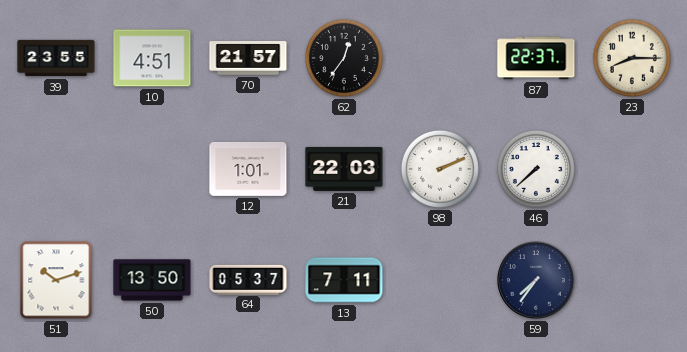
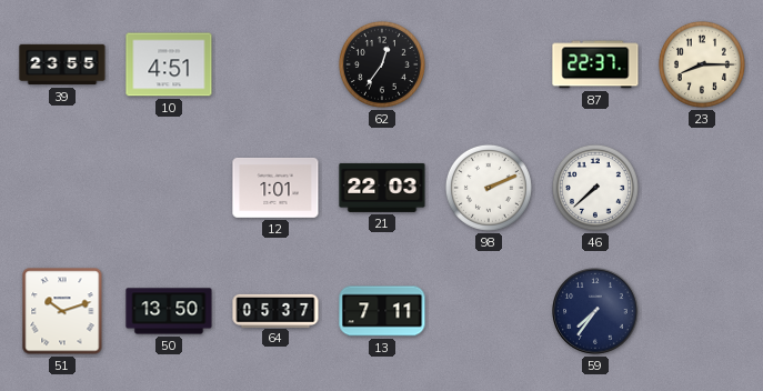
70: 21:57 -> none (248, 58)
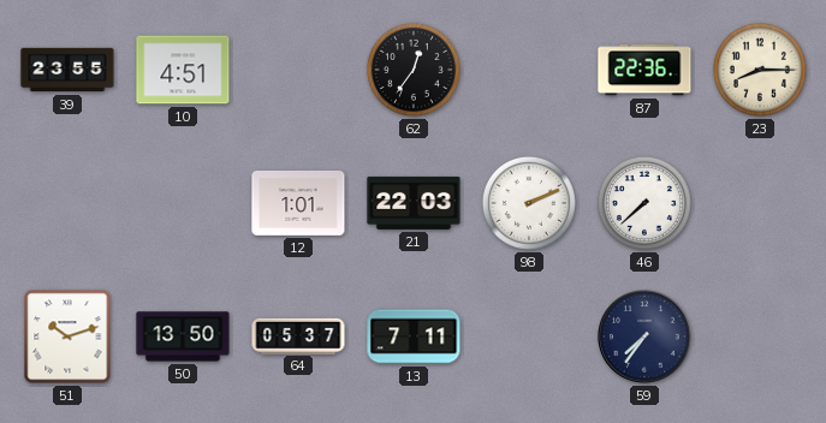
87: 22:37 -> 22:36 (644, 70)
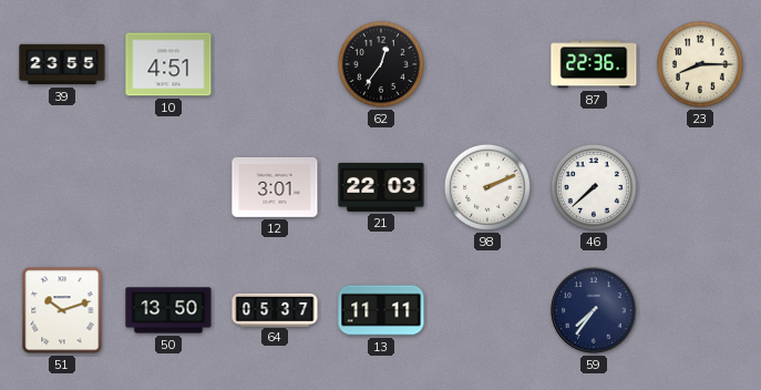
12: 1:01 -> 3:01 (275, 187)
13: 7:11 -> 11:11 (381, 310)
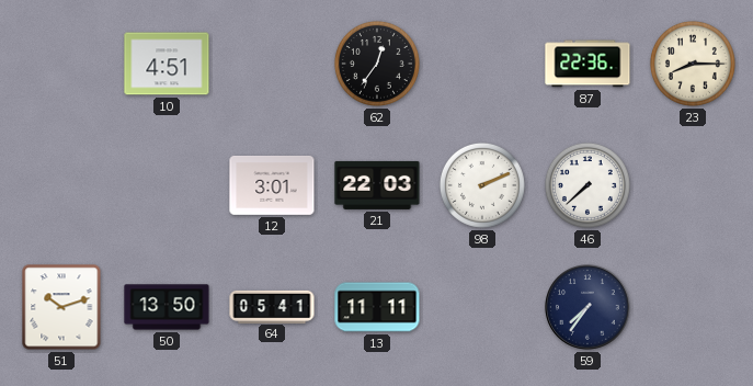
39: 23:55 -> none (62, 64)
64: 05:37 -> 05:41 (272, 306)
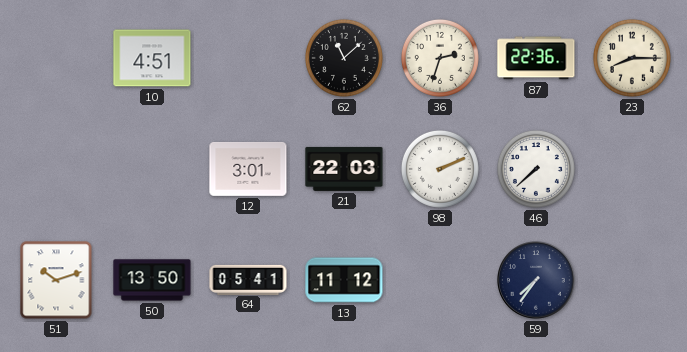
62: 12:36 -> 11:08 (344, 58)
36: none -> 2:33 (440, 58)
13: 11:11 -> 11:12 (344, 280)
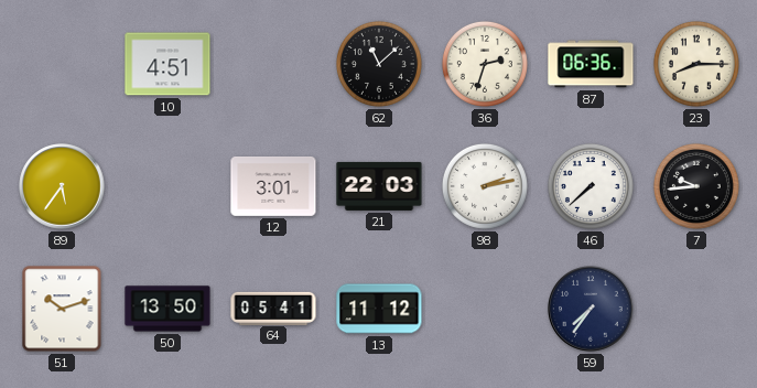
87: 22:36 -> 06:36 (591, 64)
89: none -> 5:36 (62, 186)
98: 2:11 -> 2:13 (485, 186)
7: none -> 9:44 (696, 186)
